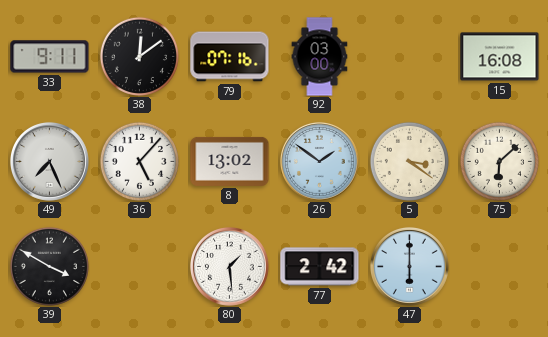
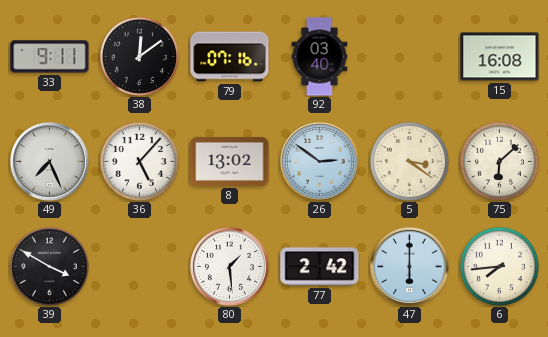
92: 03:00 -> 03:40 (320, 57)
26: 1:51 -> 2:51 (319, 161)
6: none -> 7:44 (499, 266)
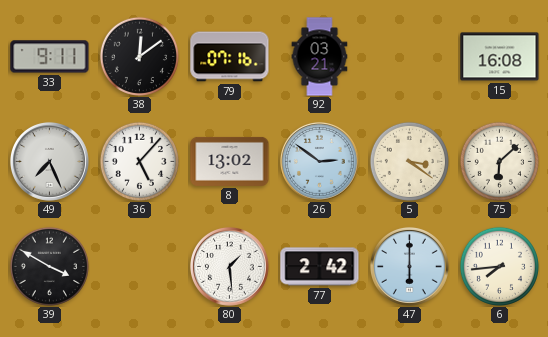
92: 03:40 -> 03:21 (320, 57)
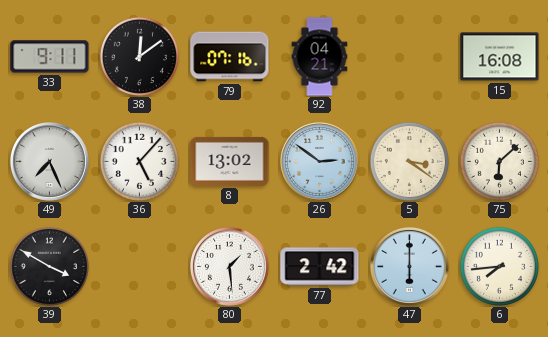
92: 03:21 -> 04:21 (320, 57)
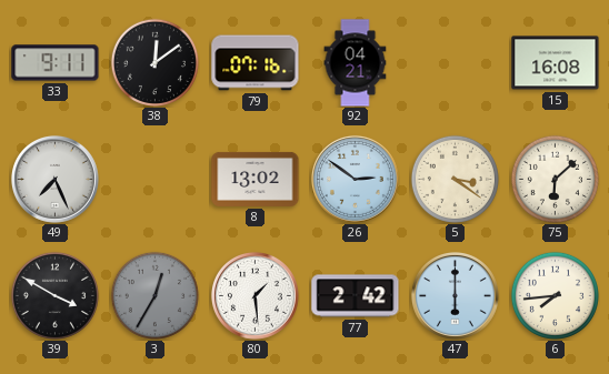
36: 5:07 -> none (139, 161)
3: none -> 12:35 (154, 295)
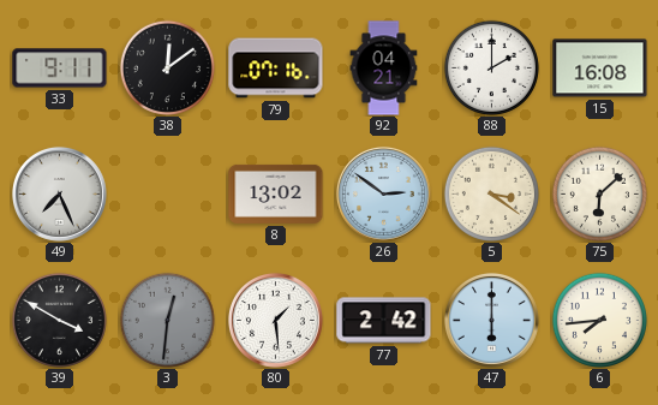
88: none -> 2:00 (491, 67)
3: 12:35 -> 12:31 (167, 320)
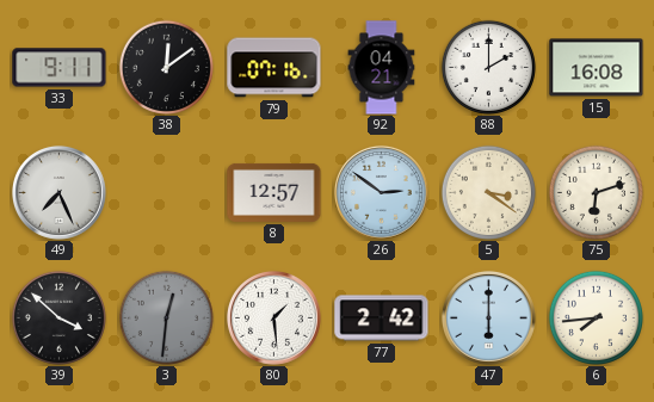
8: 13:02 -> 12:57 (274, 192)
75: 6:08 -> 6:12 (596, 192)
39: 3:50 -> 3:52 (58, 317)
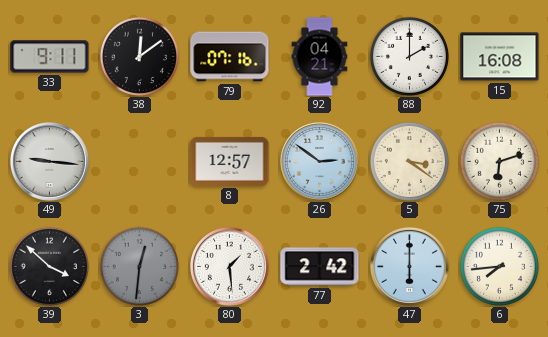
49: 7:26 -> 9:16 (49, 161)
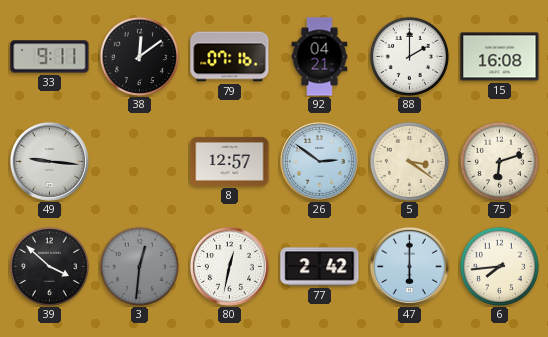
80: 1:29 -> 12:32 (229, 266)
